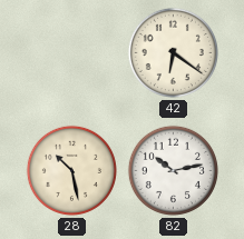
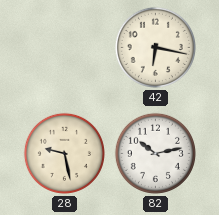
42: 6:21 -> 6:17 (155, 47)
28: 10:28 -> 9:28 (64, 153)
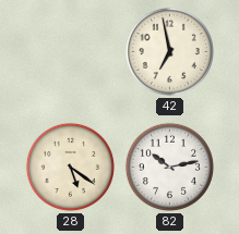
42: 6:17 -> 6:58 (169, 51)
28: 9:28 -> 5:21 (70, 167)
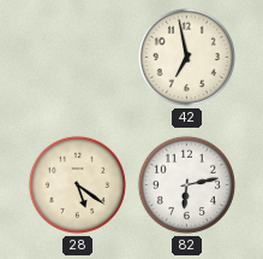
82: 10:13 -> 6:13 (186, 184)
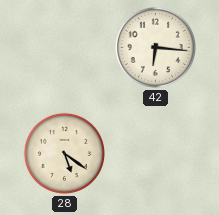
42: 6:58 -> 6:16 (155, 47)
82: 6:13 -> none (186, 184)
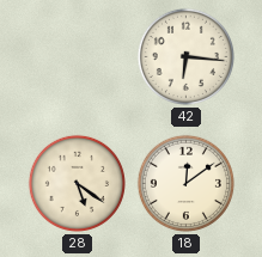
18: none -> 12:09 (185, 183)
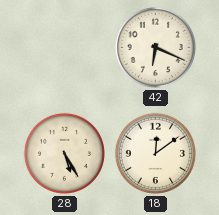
42: 6:16 -> 6:19 (155, 47)
28: 5:21 -> 5:25 (64, 153)
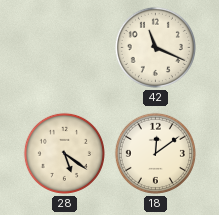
42: 6:19 -> 11:19 (155, 47)
28: 5:25 -> 5:21 (64, 153)
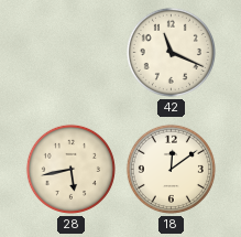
28: 5:21 -> 5:43 (70, 169)
